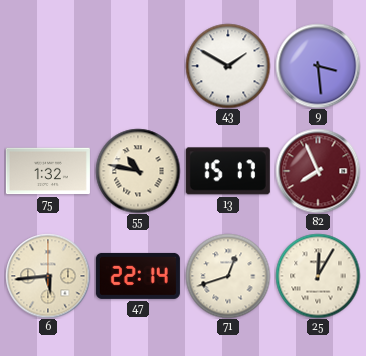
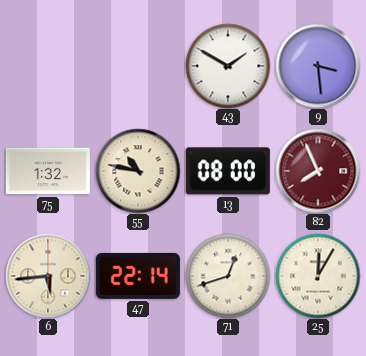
13: 15:17 -> 08:00 (228, 171)
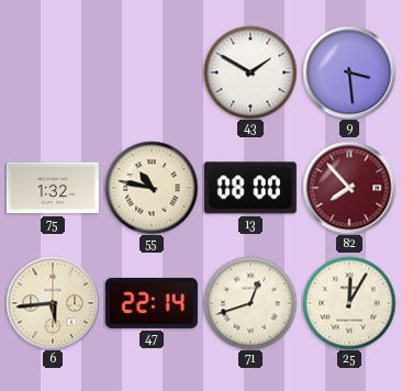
82: 7:56 -> 7:53 (349, 188)
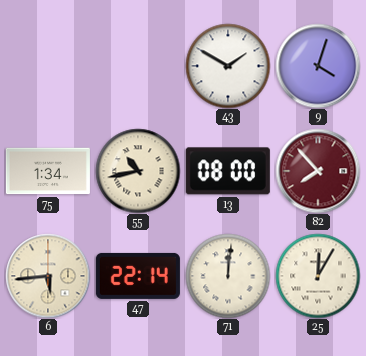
9: 3:29 -> 4:03 (318, 66)
75: 1:32 -> 1:34 (48, 171)
55: 10:47 -> 10:43 (138, 171)
71: 12:42 -> 12:01 (228, 276)
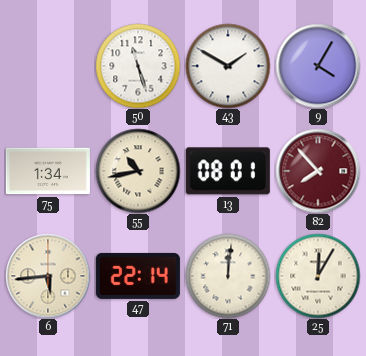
50: none -> 11:27 (138, 66)
9: 4:03 -> 4:05 (318, 66)
13: 08:00 -> 08:01 (228, 171)
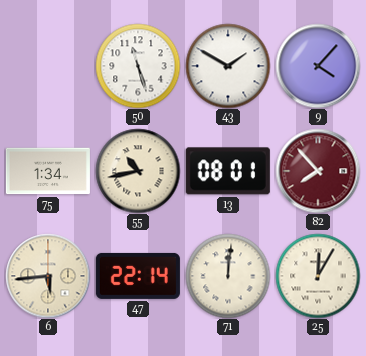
9: 4:05 -> 4:07 (318, 66)
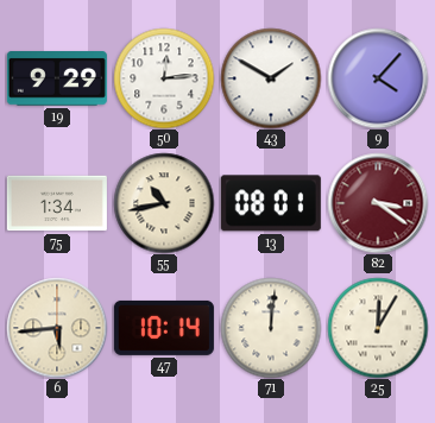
19: none -> 9:29 (57, 80)
50: 11:27 -> 12:14 (164, 78)
82: 7:53 -> 3:21 (378, 203)
47: 22:14 -> 10:14 (164, 328)
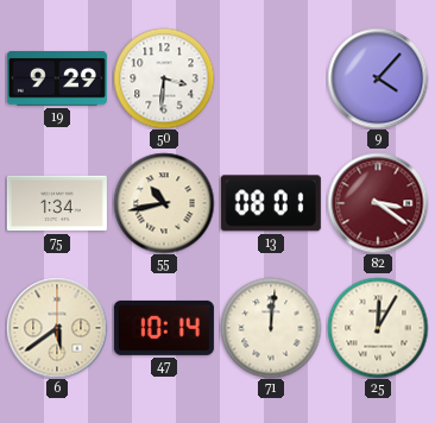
50: 12:14 -> 3:31 (164, 78)
43: 1:50 -> none (271, 78)
6: 5:44 -> 5:39 (57, 328)
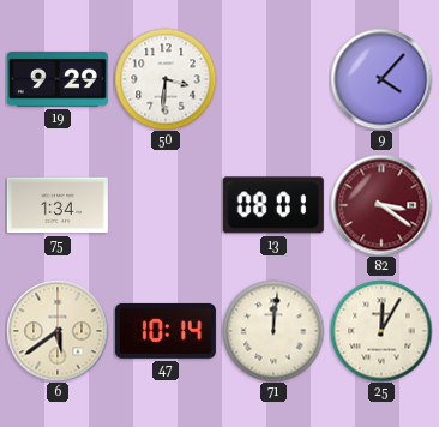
55: 10:43 -> none (164, 203)
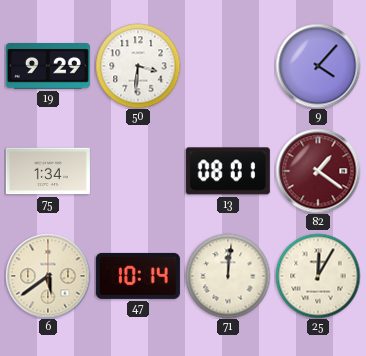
82: 3:21 -> 1:21 (318, 171)
